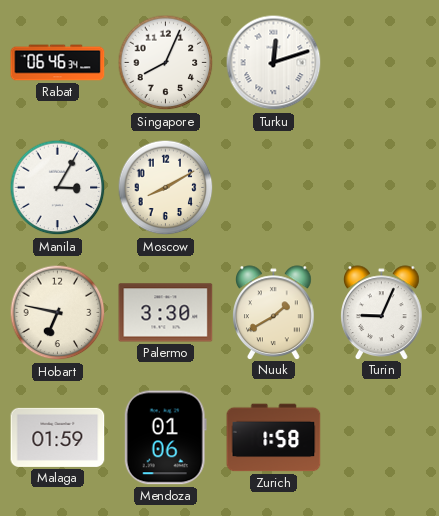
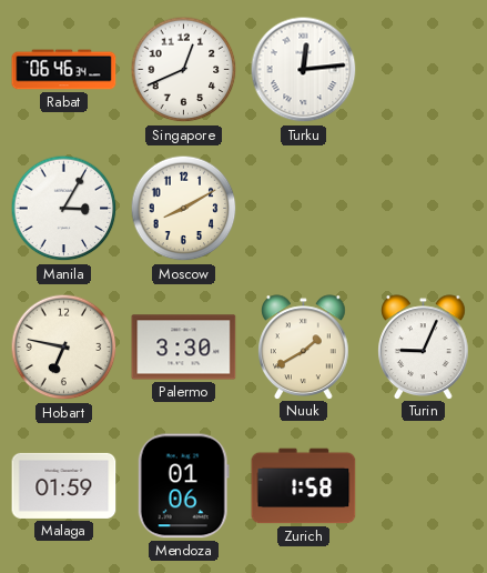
Singapore: 8:04 -> 12:41 (184, 70)
Turku: 12:12 -> 12:14 (304, 70)
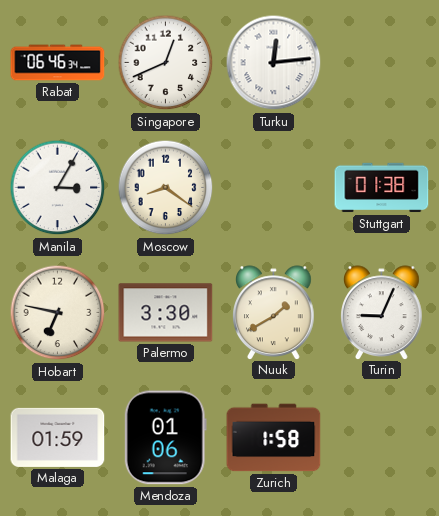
Moscow: 8:10 -> 8:21 (166, 188)
Stuttgart: none -> 01:38 (382, 188)
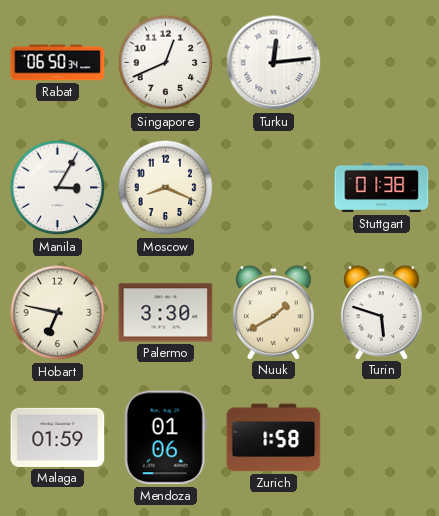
Rabat: 06:46 -> 06:50 (58, 63)
Moscow: 8:21 -> 8:19 (166, 188)
Turin: 9:04 -> 5:48 (382, 312)
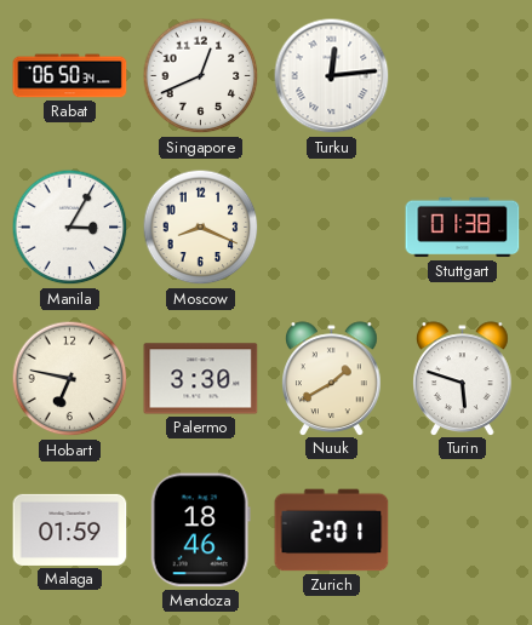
Mendoza: 01:06 -> 18:46 (200, 531)
Zurich: 1:58 -> 2:01 (332, 531)
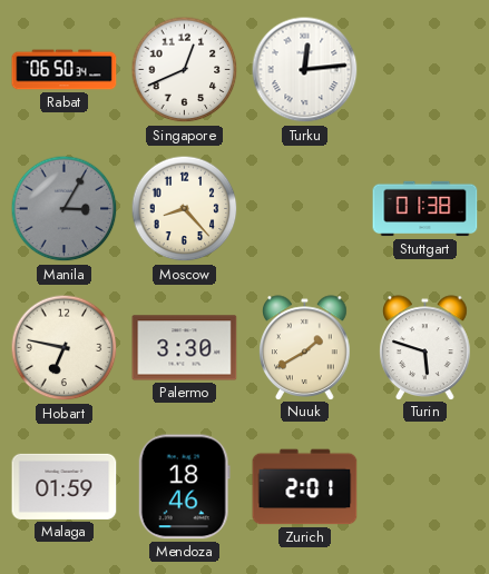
Manila dial: white -> grey (65, 209)
Moscow: 8:19 -> 8:23 (185, 209)
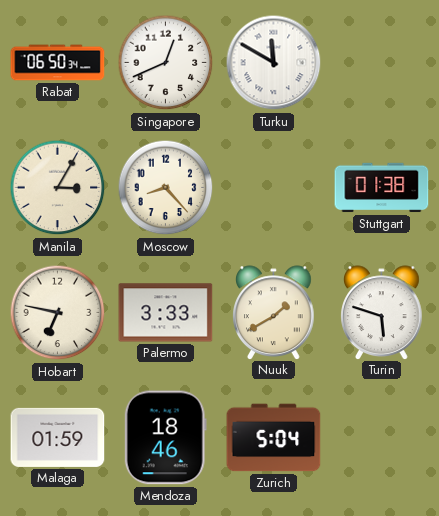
Turku: 12:14 -> 11:50 (274, 63)
Manila dial: grey -> cream (58, 188)
Palermo: 3:30 -> 3:33 (166, 313)
Zurich: 2:01 -> 5:04 (274, 438)
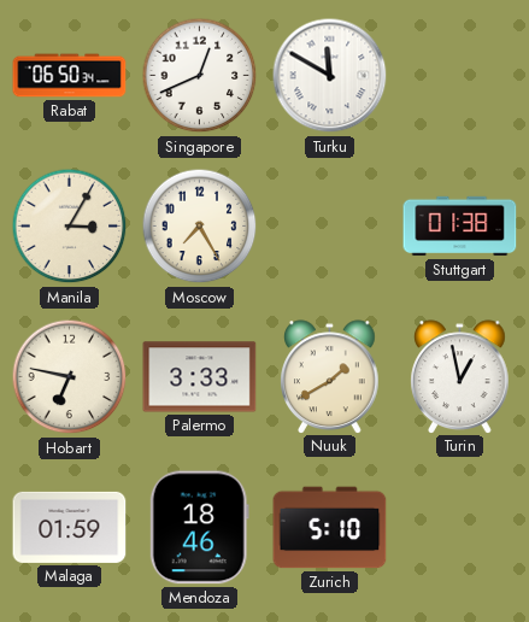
Moscow: 8:23 -> 7:25 (200, 227)
Turin: 5:48 -> 12:58 (460, 376)
Zurich: 5:04 -> 5:10 (330, 528)
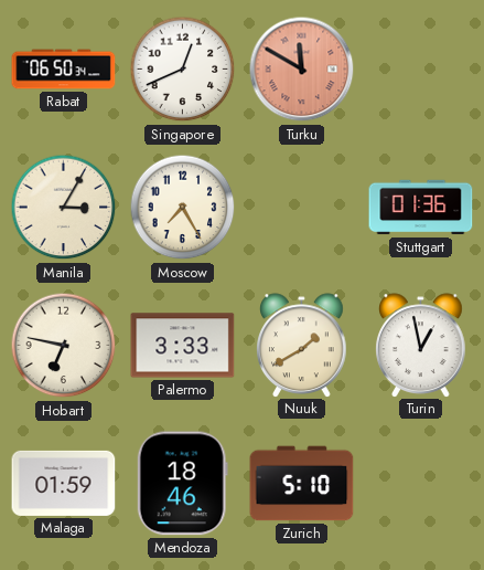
Turku dial: white -> salmon (302, 70)
Stuttgart: 01:38 -> 01:36 (421, 208)
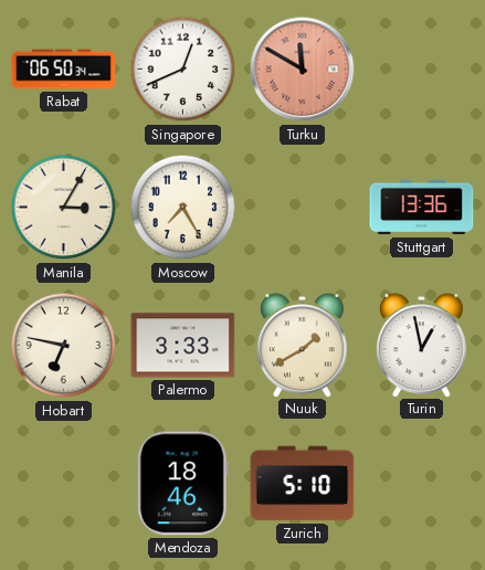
Stuttgart: 01:36 -> 13:36 (422, 208)
Malaga: 01:59 -> none (64, 483)
